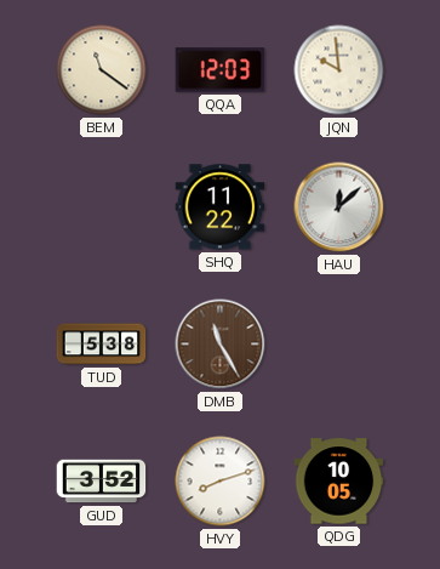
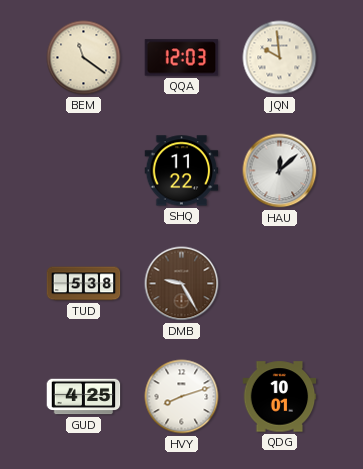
DMB: 11:25 -> 9:25 (182, 284)
GUD: 3:52 -> 4:25 (84, 397)
QDG: 10:05 -> 10:01 (280, 397)
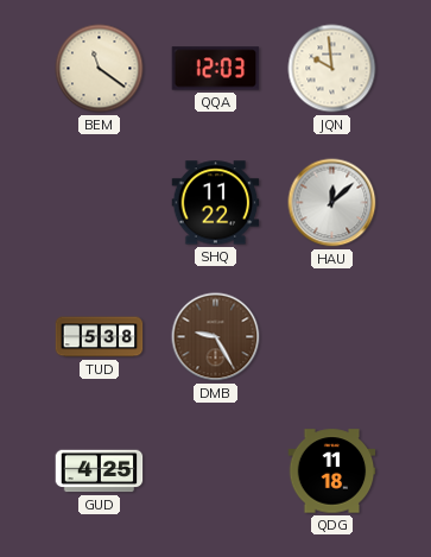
HVY: 8:12 -> none (182, 397)
QDG: 10:01 -> 11:18 (332, 471)
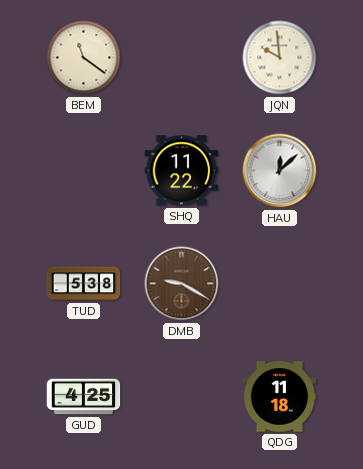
QQA: 12:03 -> none (216, 69)
DMB: 9:25 -> 9:20 (182, 284)
